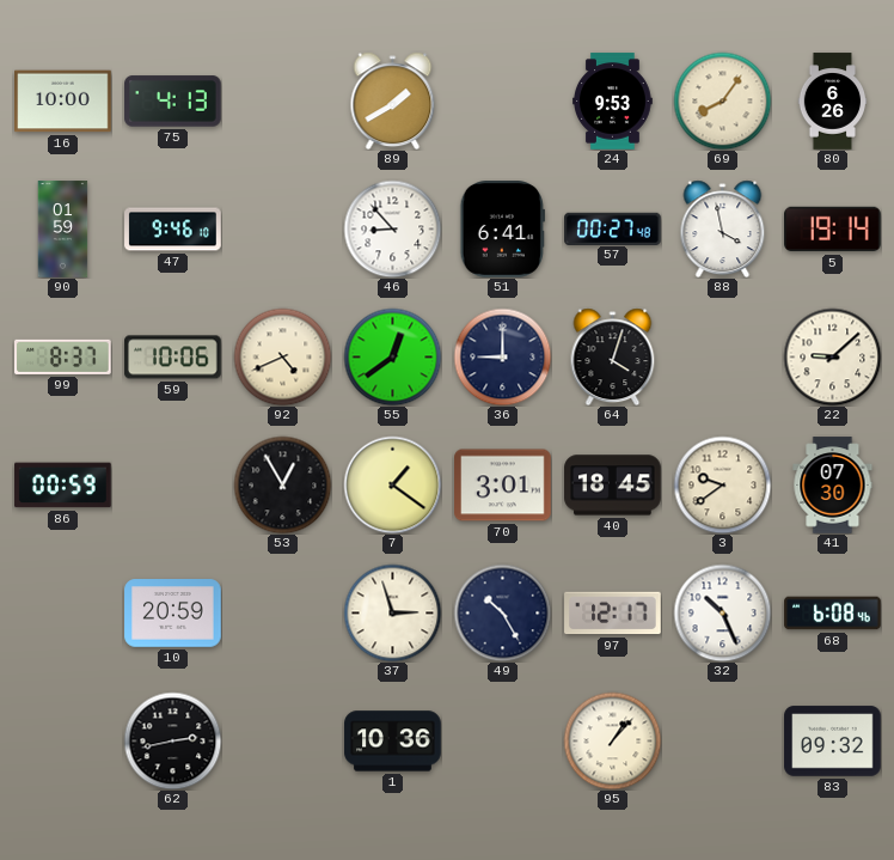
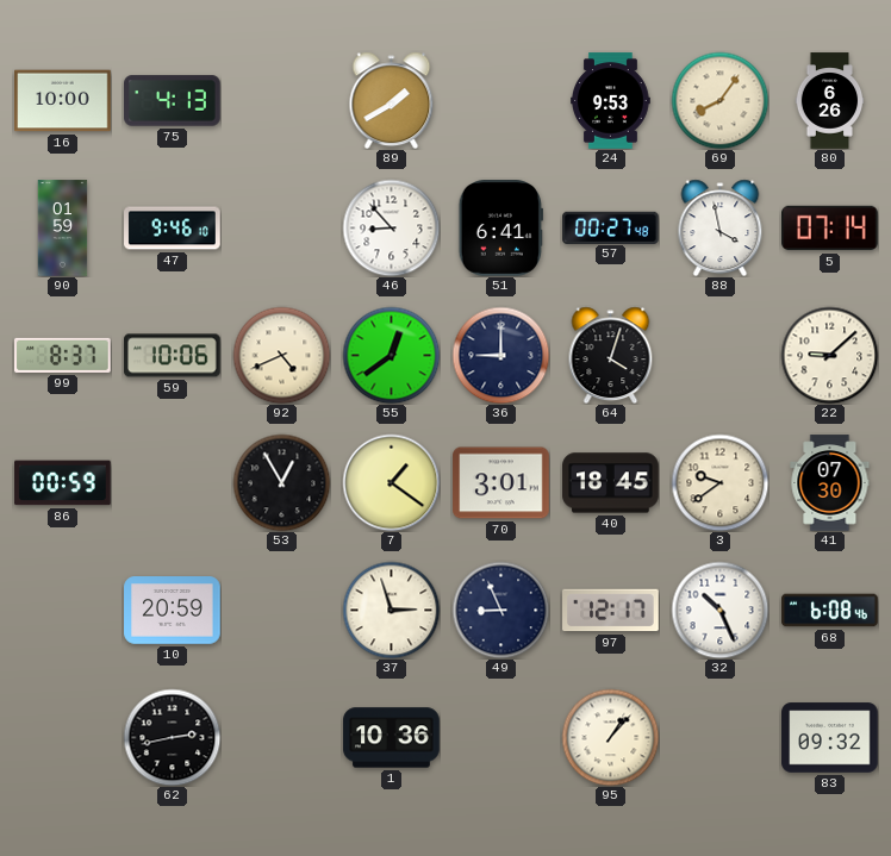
5: 19:14 -> 07:14 (830, 229)
49: 10:25 -> 8:56 (500, 610)
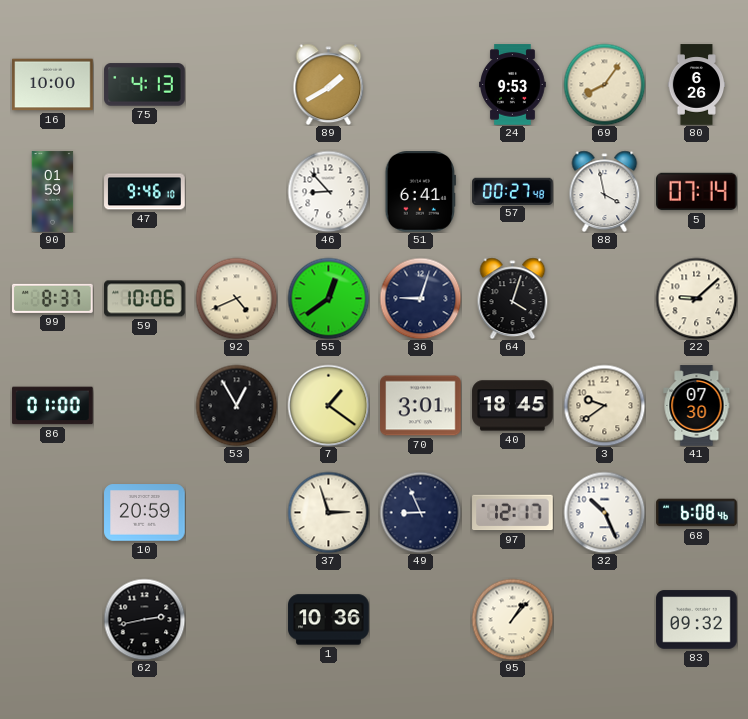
36: 9:00 -> 9:03 (420, 298)
86: 00:59 -> 01:00 (53, 406)
